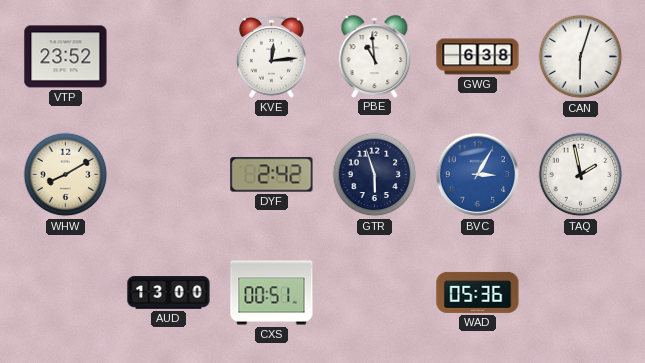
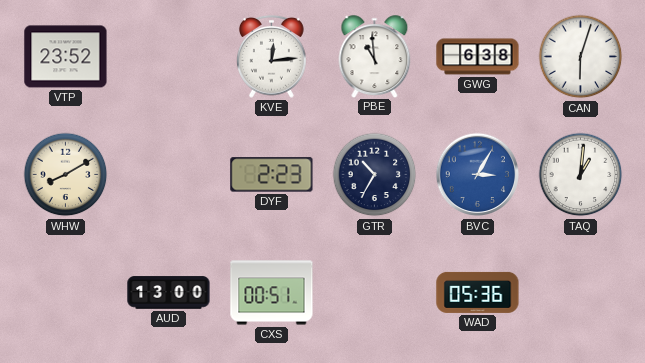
DYF: 2:42 -> 2:23 (272, 175)
GTR: 5:57 -> 10:35 (375, 175)
TAQ: 1:58 -> 1:01 (581, 175)
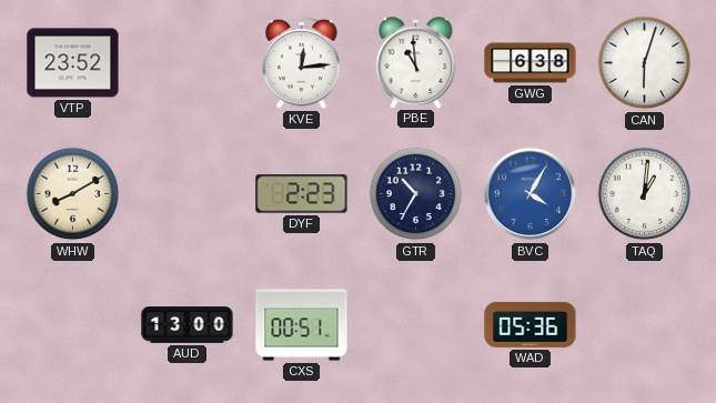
BVC: 3:05 -> 4:05 (531, 194)
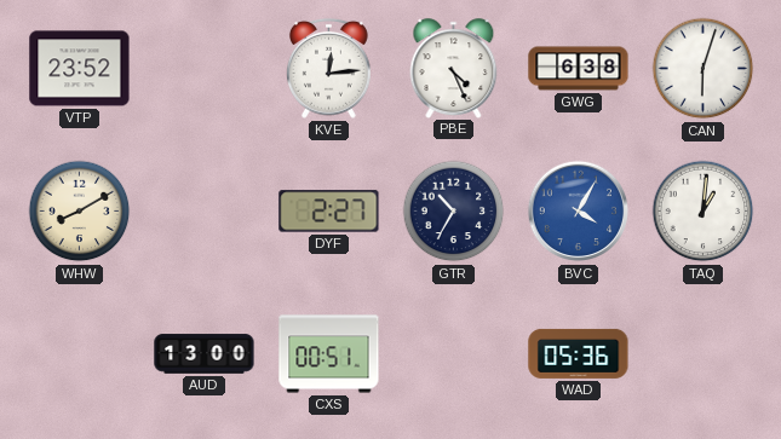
PBE: 10:59 -> 4:26 (454, 68)
DYF: 2:23 -> 2:27 (329, 212)
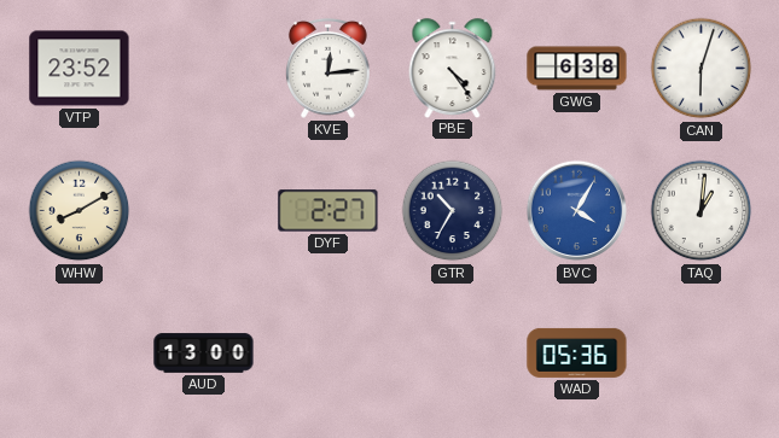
PBE: 4:26 -> 4:24 (453, 68)
CXS: 00:51 -> none (329, 354)
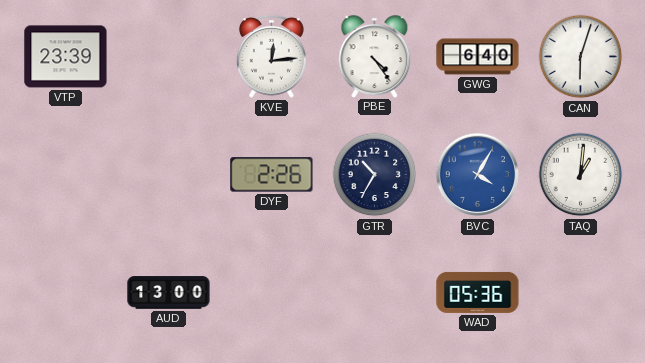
VTP: 23:52 -> 23:39 (66, 57)
GWG: 6:38 -> 6:40 (478, 57)
WHW: 8:10 -> none (80, 211)
DYF: 2:27 -> 2:26 (272, 175)
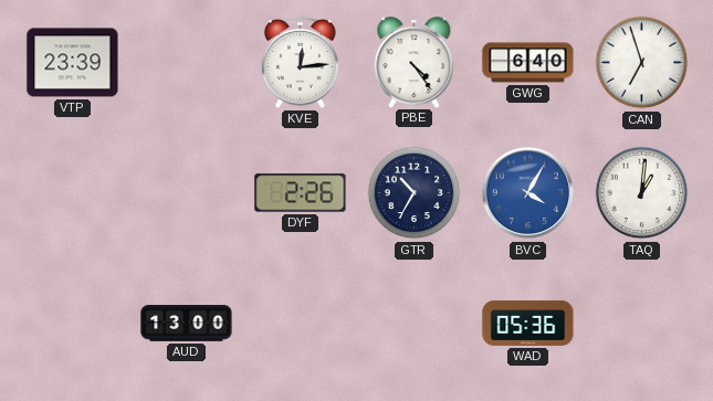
CAN: 6:03 -> 6:57 (642, 63)
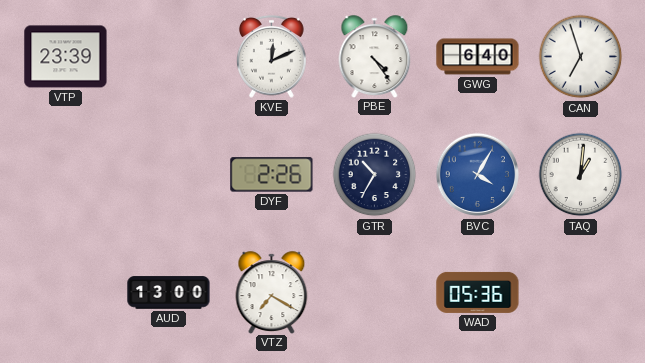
KVE: 12:14 -> 12:11 (271, 56)
VTZ: none -> 7:20 (272, 292)
